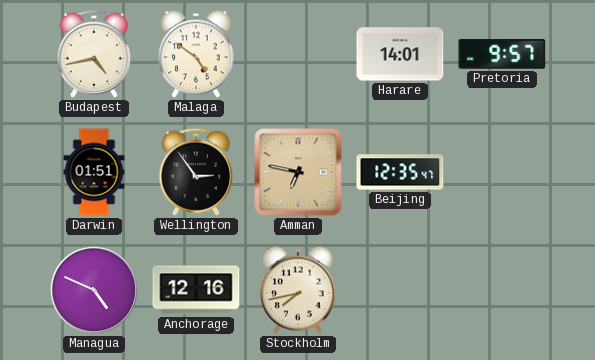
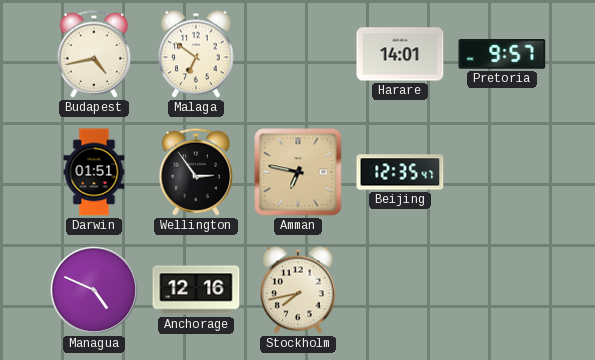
Malaga: 4:51 -> 6:51 (196, 54)
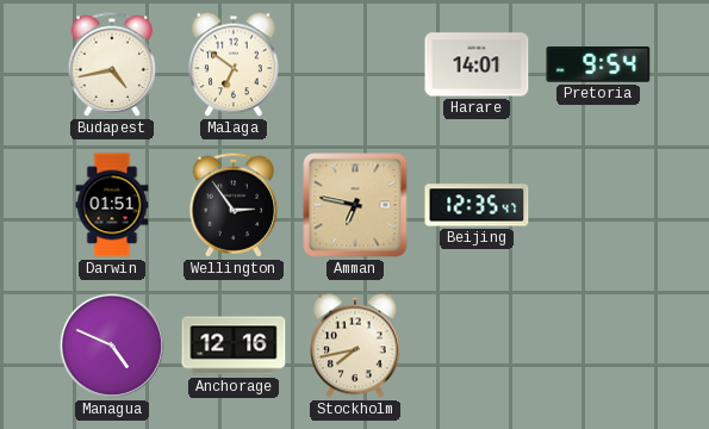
Pretoria: 9:57 -> 9:54 (598, 66)
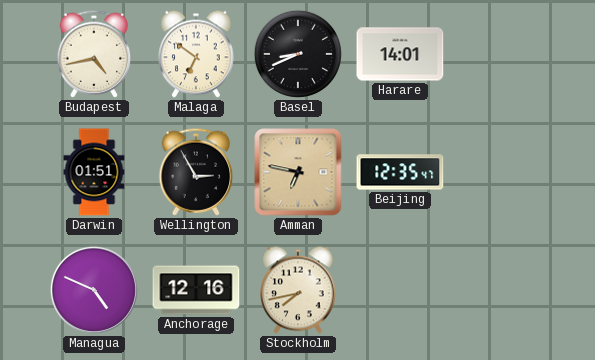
Basel: none -> 8:41 (298, 54)
Pretoria: 9:54 -> none (598, 66)
Wellington: 2:54 -> 2:55 (196, 172)
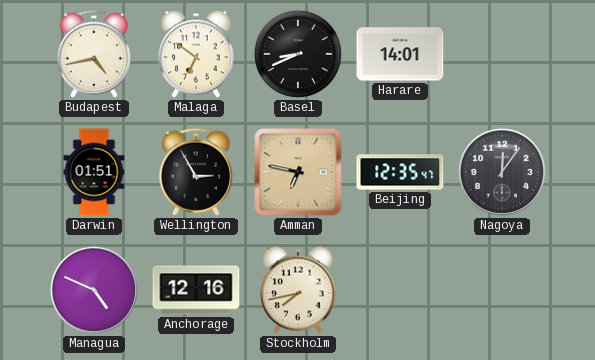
Nagoya: none -> 12:06 (502, 172)
